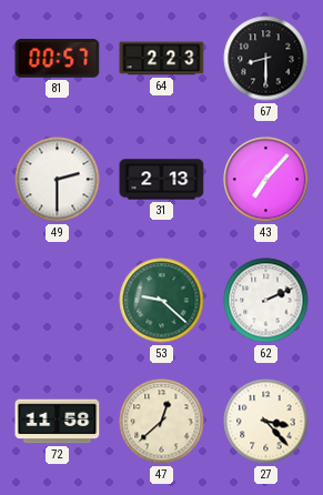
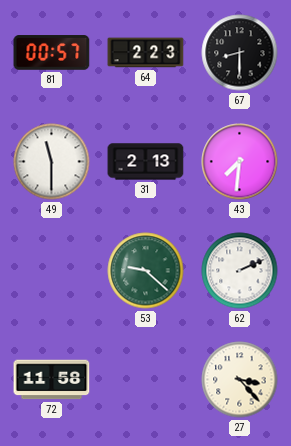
49: 2:30 -> 11:30 (52, 162)
43: 7:07 -> 7:31 (240, 162)
47: 12:38 -> none (162, 422)
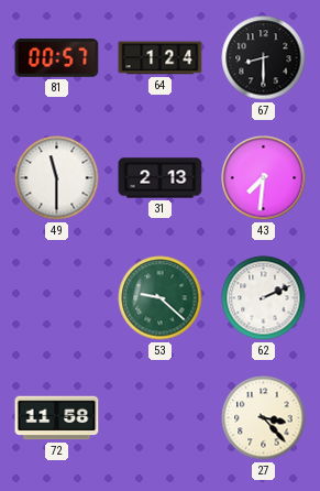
64: 2:23 -> 1:24 (161, 58)
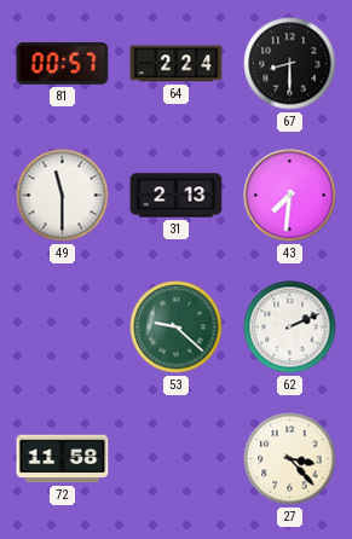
64: 1:24 -> 2:24 (177, 64)
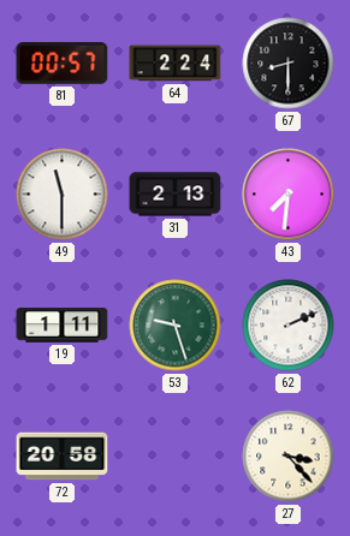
19: none -> 1:11 (63, 326)
53: 9:22 -> 9:27 (176, 326)
72: 11:58 -> 20:58 (63, 457)
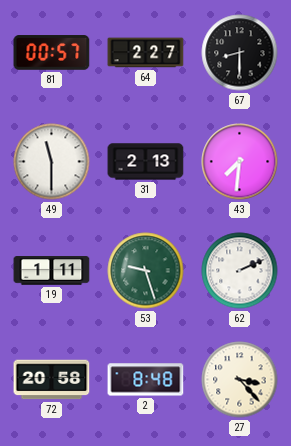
64: 2:24 -> 2:27 (146, 53)
2: none -> 8:48 (146, 380)
